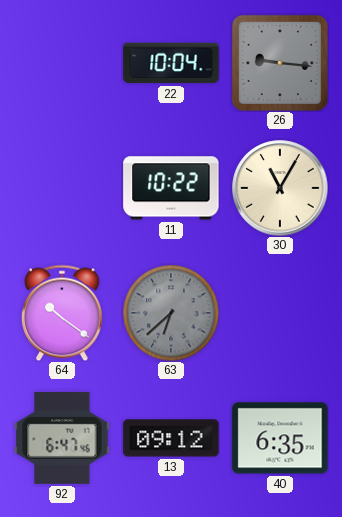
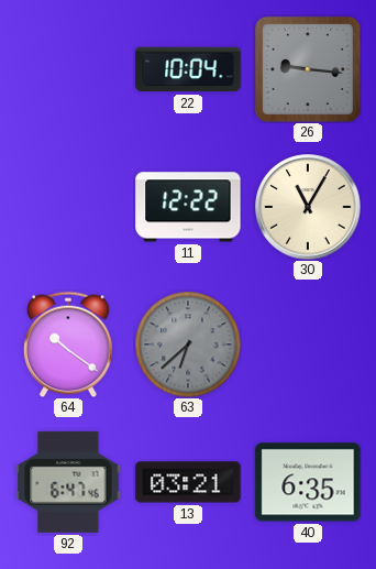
11: 10:22 -> 12:22 (188, 207)
13: 09:12 -> 03:21 (188, 482)
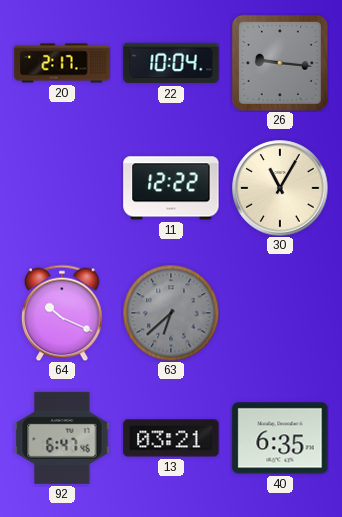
20: none -> 2:17 (62, 63)
64: 10:21 -> 10:19 (62, 313)
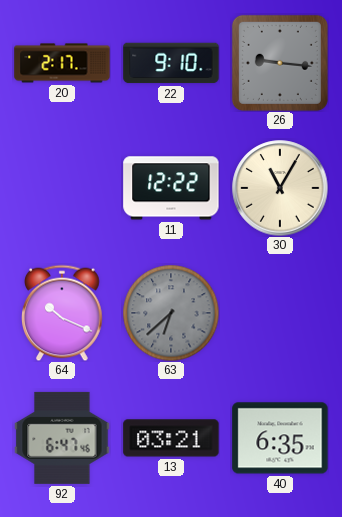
22: 10:04 -> 9:10 (171, 63)
